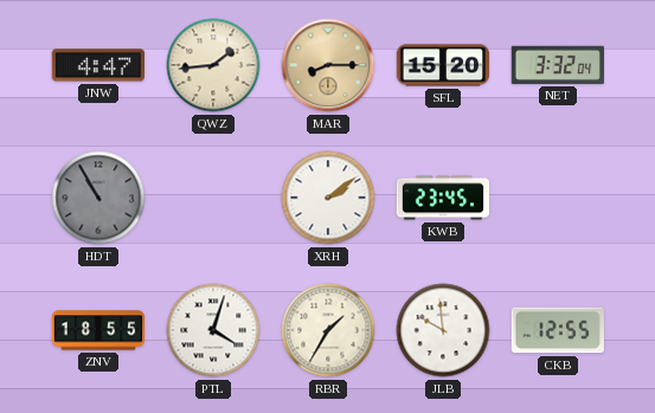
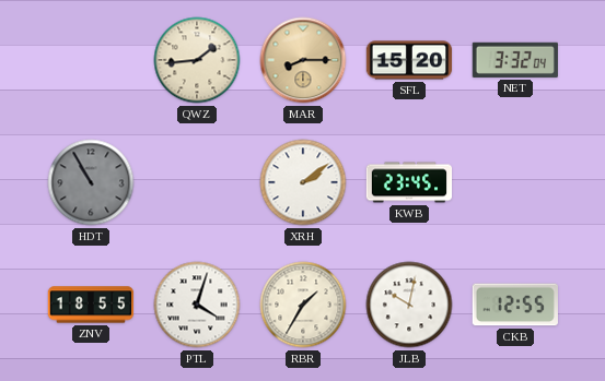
JNW: 4:47 -> none (97, 65)
JLB: 9:59 -> 10:02 (409, 305)
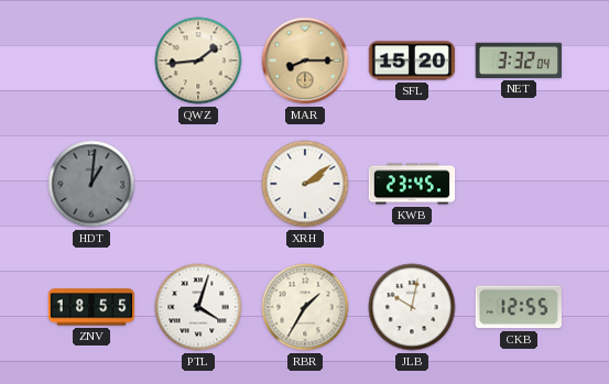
HDT: 10:55 -> 1:01 (91, 184)
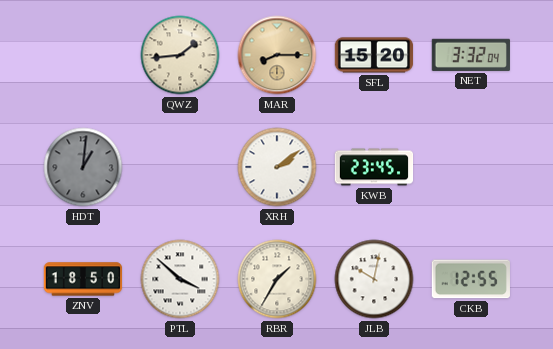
ZNV: 18:55 -> 18:50 (83, 279)
PTL: 4:03 -> 3:52 (180, 279)
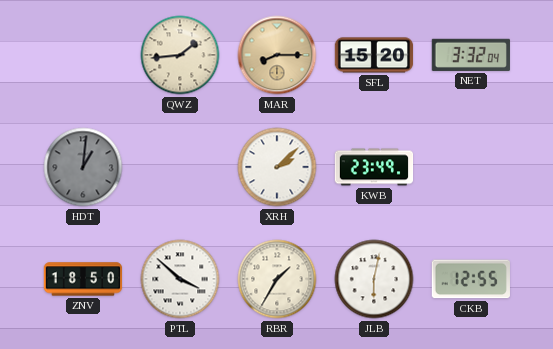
XRH: 2:09 -> 2:08 (277, 167)
KWB: 23:45 -> 23:49 (374, 167)
JLB: 10:02 -> 6:02 (374, 279)
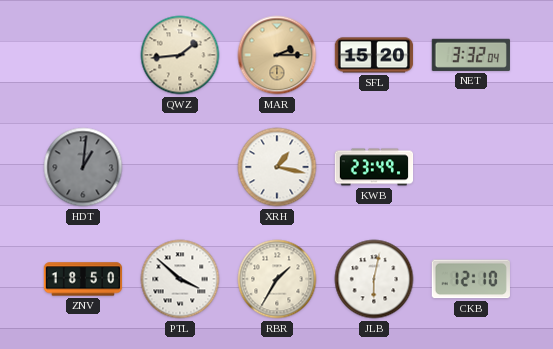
MAR: 8:15 -> 2:15 (277, 55)
XRH: 2:08 -> 1:17 (277, 167)
CKB: 12:55 -> 12:10 (471, 279)
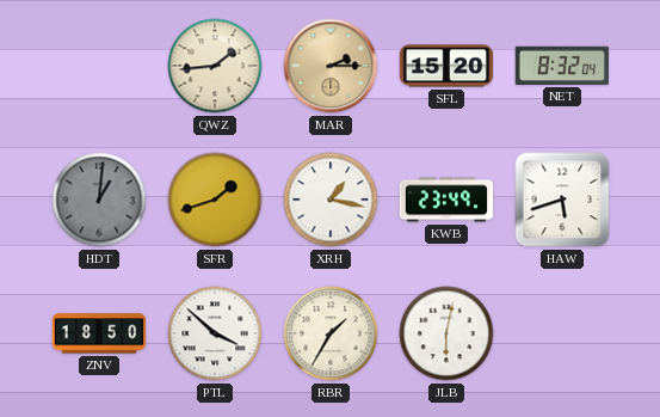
NET: 3:32 -> 8:32 (561, 66)
SFR: none -> 1:42 (215, 200)
HAW: none -> 5:42 (562, 200)
CKB: 12:10 -> none (471, 279)
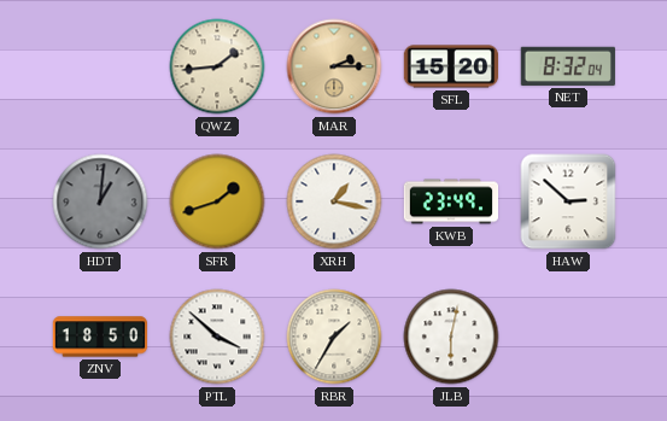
HAW: 5:42 -> 2:52 (568, 201)
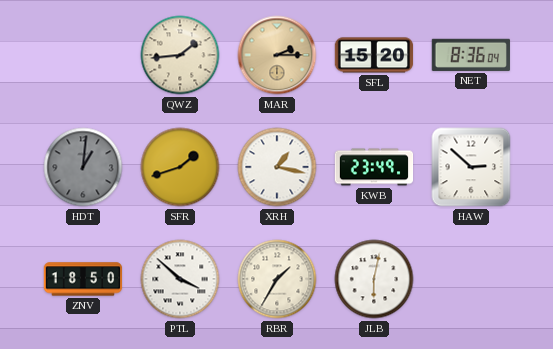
NET: 8:32 -> 8:36 (470, 55)
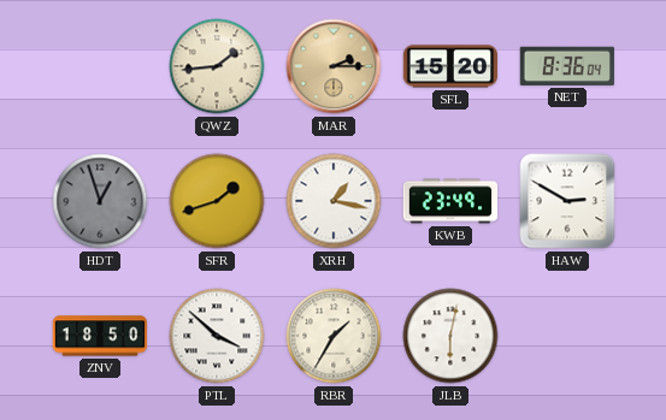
HDT: 1:01 -> 12:57 (100, 201)
HAW: 2:52 -> 2:50 (567, 201)
